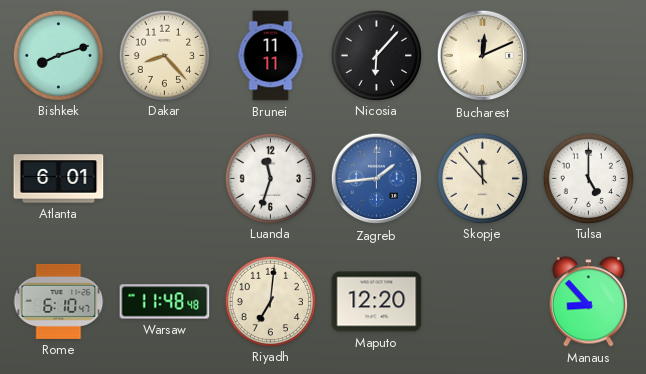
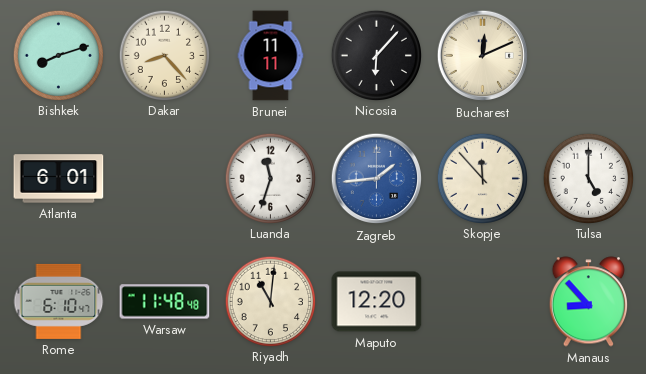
Riyadh: 7:01 -> 11:01 (270, 301)
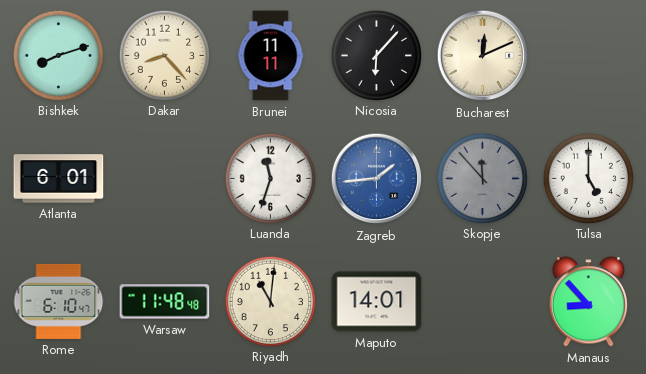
Skopje dial: cream -> grey (482, 178)
Maputo: 12:20 -> 14:01 (377, 302)
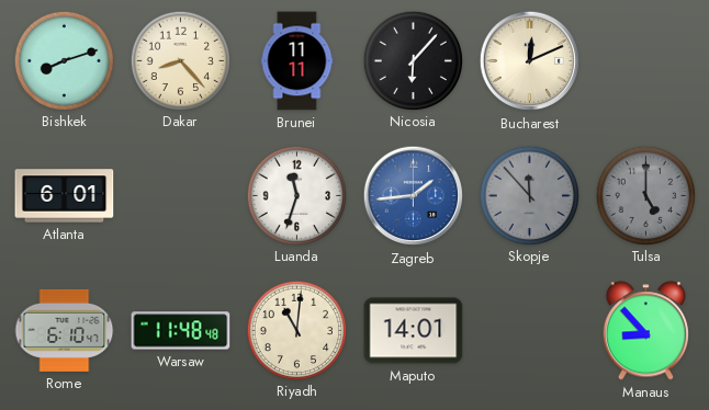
Tulsa dial: white -> grey (645, 195)
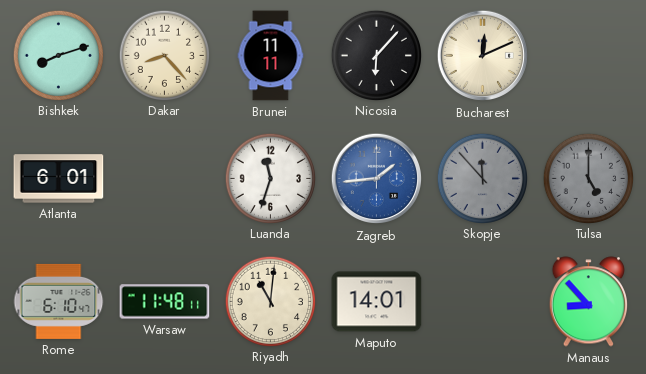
Warsaw: 11:48:48 -> 11:48:11 (165, 302)
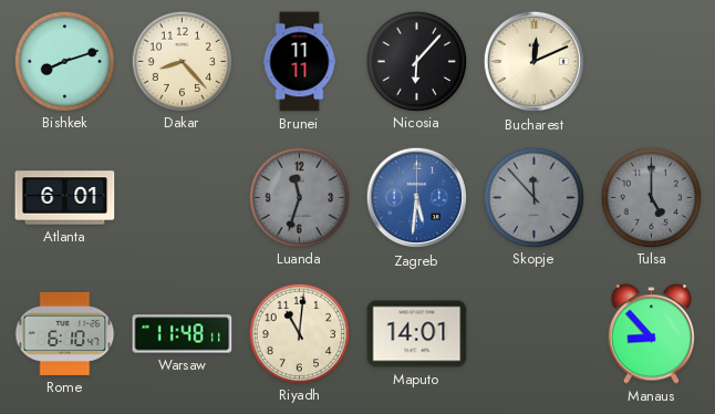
Luanda dial: white -> grey (299, 197)
Zagreb: 1:44 -> 5:31 (417, 198)
